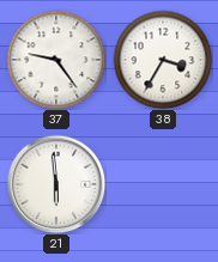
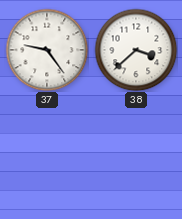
38: 3:35 -> 3:38 (136, 50)
21: 5:59 -> none (56, 184)
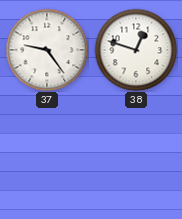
38: 3:38 -> 12:48 (136, 50)
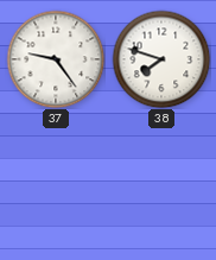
38: 12:48 -> 7:48 (161, 59)
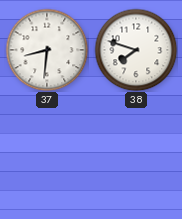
37: 9:24 -> 8:31 (47, 50)
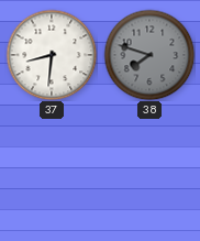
38 dial: white -> grey (149, 55)
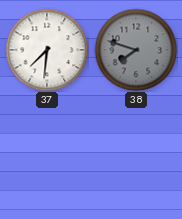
37: 8:31 -> 7:31 (47, 50)
